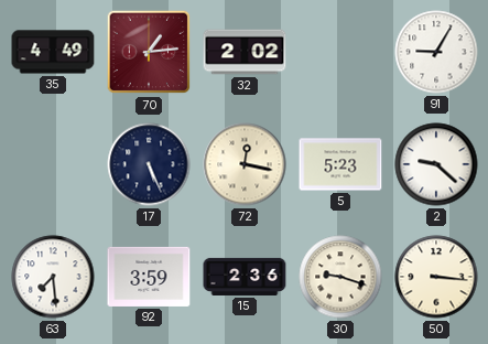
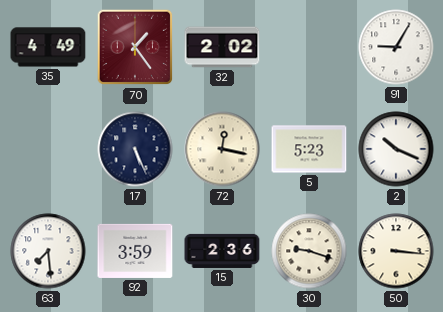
70: 1:14 -> 1:24 (135, 47)
2: 9:22 -> 10:19 (396, 149)
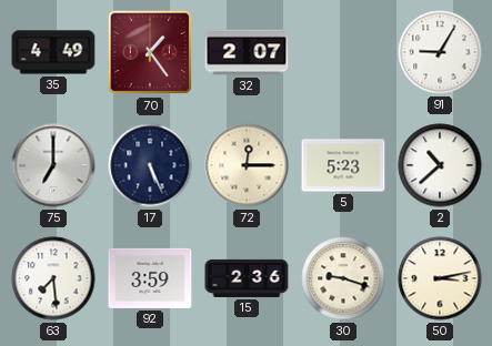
32: 2:02 -> 2:07 (247, 52)
75: none -> 7:00 (53, 165)
72: 12:17 -> 12:15 (247, 165)
2: 10:19 -> 10:38 (440, 165)
50: 3:16 -> 3:13 (440, 278)
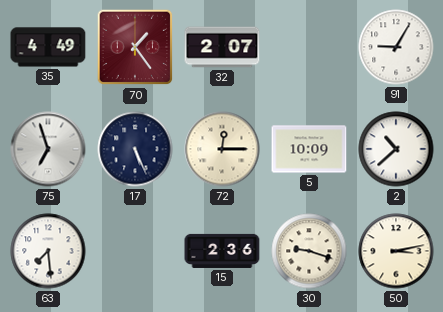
75: 7:00 -> 6:57 (48, 149)
5: 5:23 -> 10:09 (309, 149)
92: 3:59 -> none (150, 278)
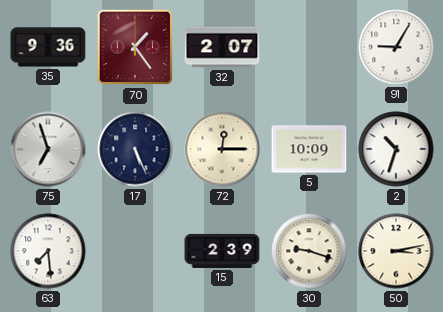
35: 4:49 -> 9:36 (48, 47)
2: 10:38 -> 10:33 (396, 149)
15: 2:36 -> 2:39 (222, 251)
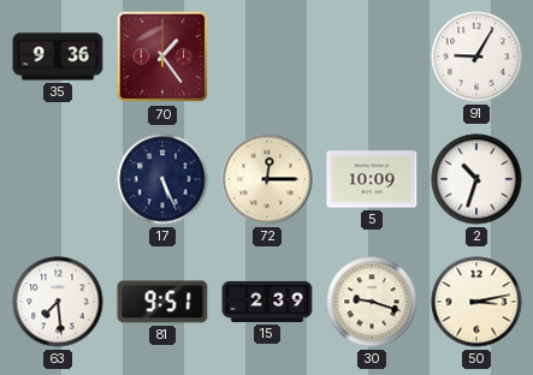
32: 2:07 -> none (222, 47)
75: 6:57 -> none (48, 149)
81: none -> 9:51 (162, 302)
